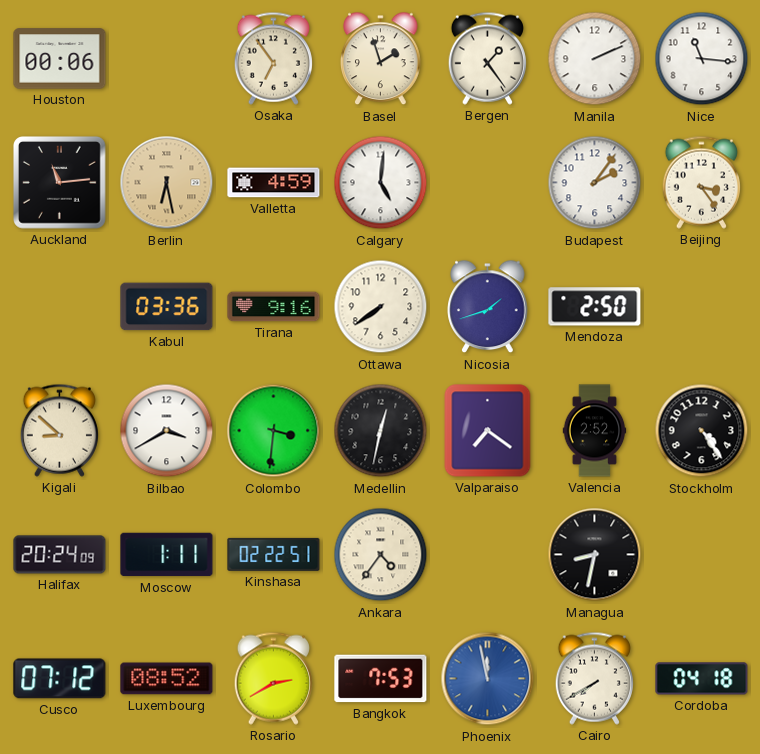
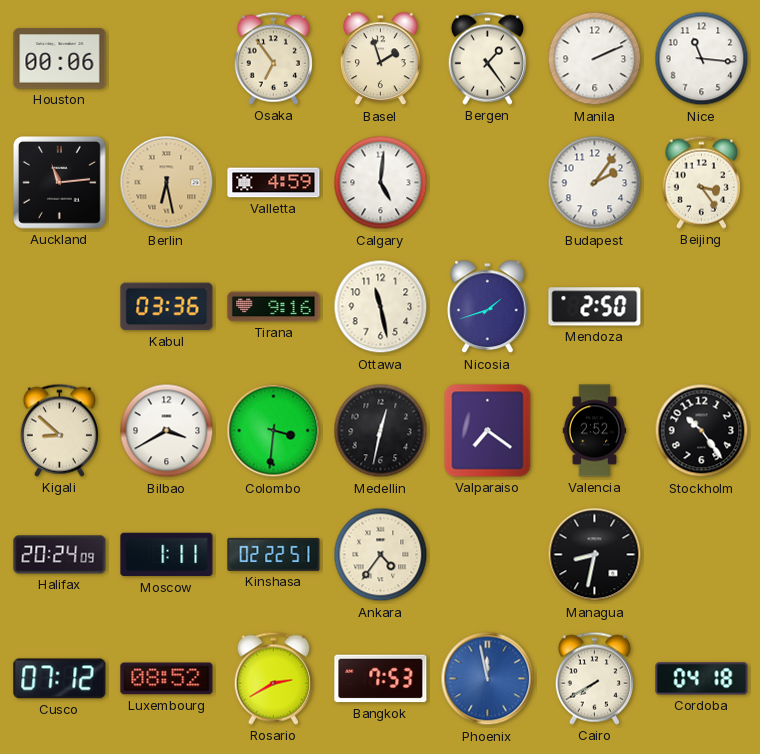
Ottawa: 7:39 -> 11:28 (381, 307)
Stockholm: 4:24 -> 10:24 (702, 431)
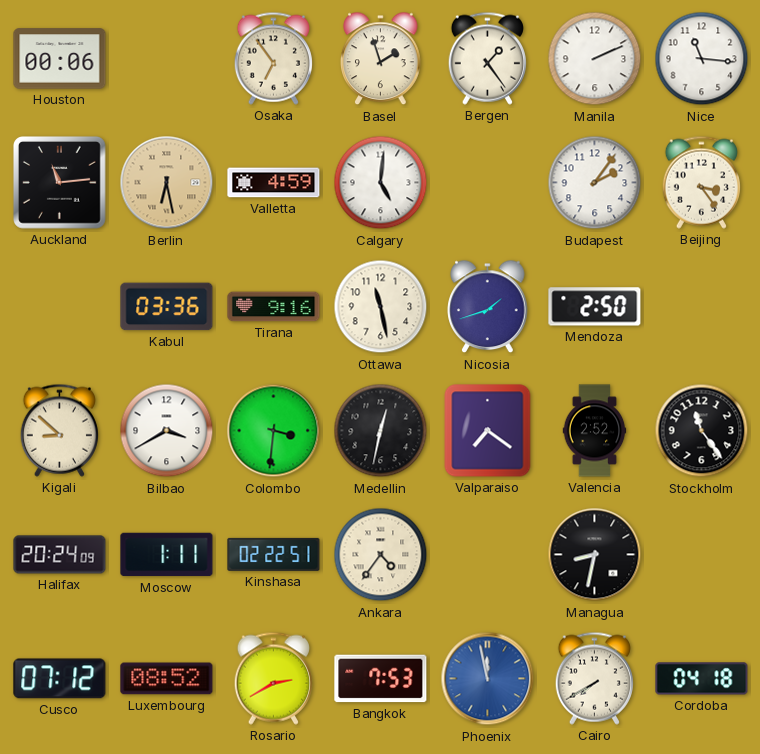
Stockholm: 10:24 -> 11:24 (702, 431)
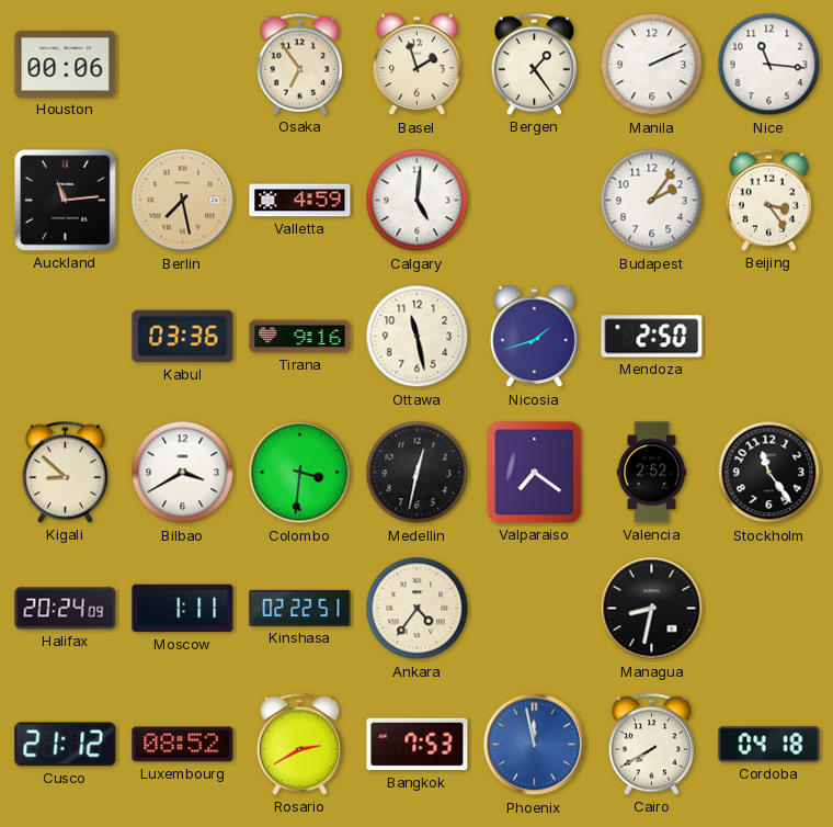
Berlin: 6:28 -> 7:28 (183, 201)
Cusco: 07:12 -> 21:12 (66, 745)
